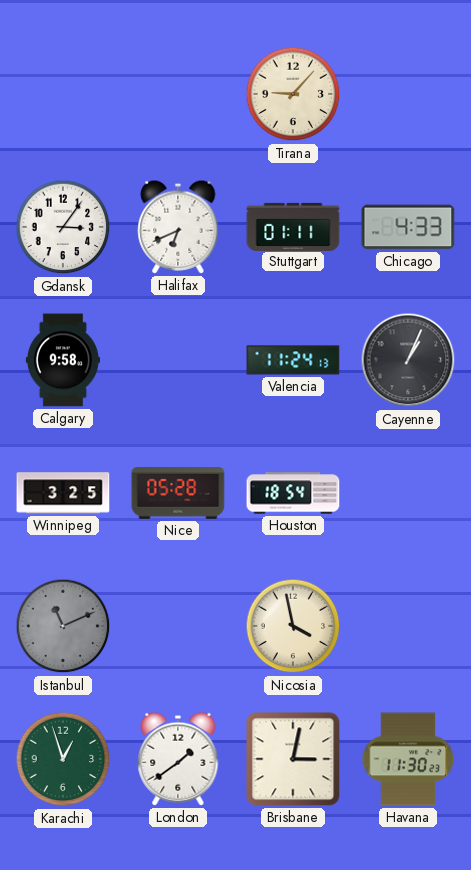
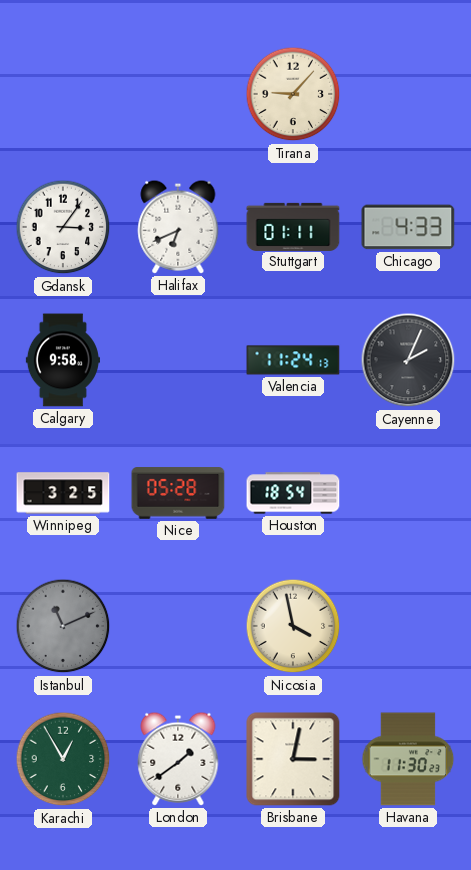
Cayenne: 1:04 -> 2:04 (408, 360)
Karachi: 12:57 -> 12:55 (63, 759)
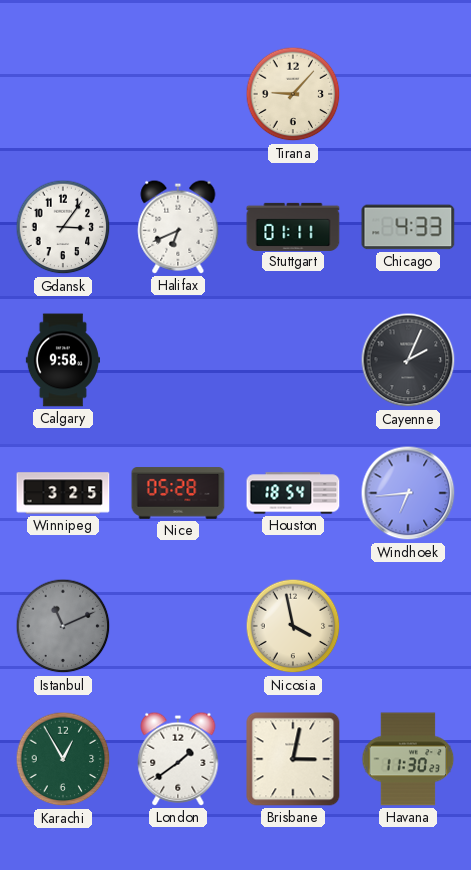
Valencia: 11:24 -> none (293, 360)
Windhoek: none -> 6:44 (408, 493)
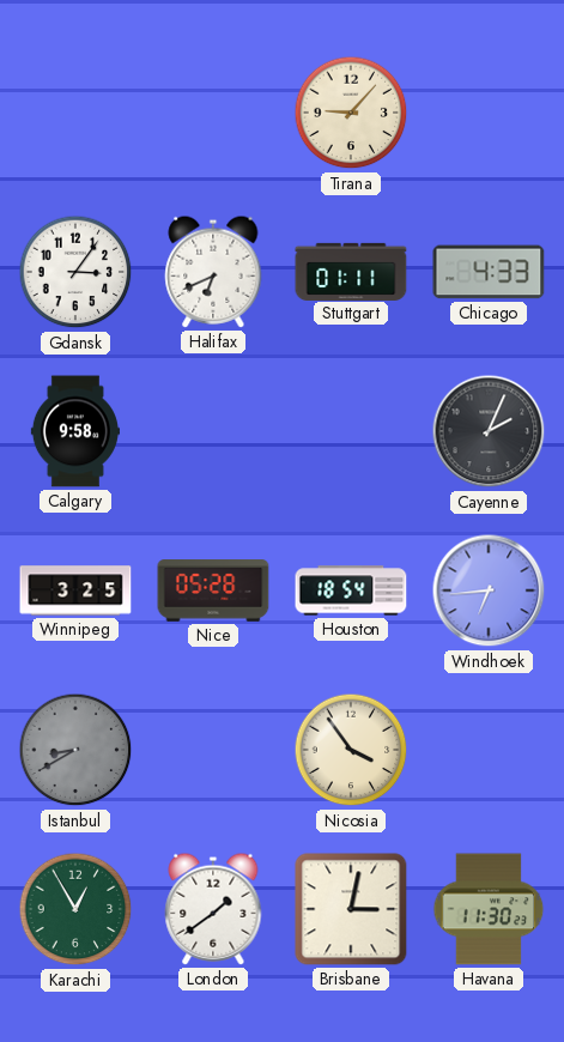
Istanbul: 11:11 -> 8:40 (75, 750)
Nicosia: 3:58 -> 3:54 (351, 750)
